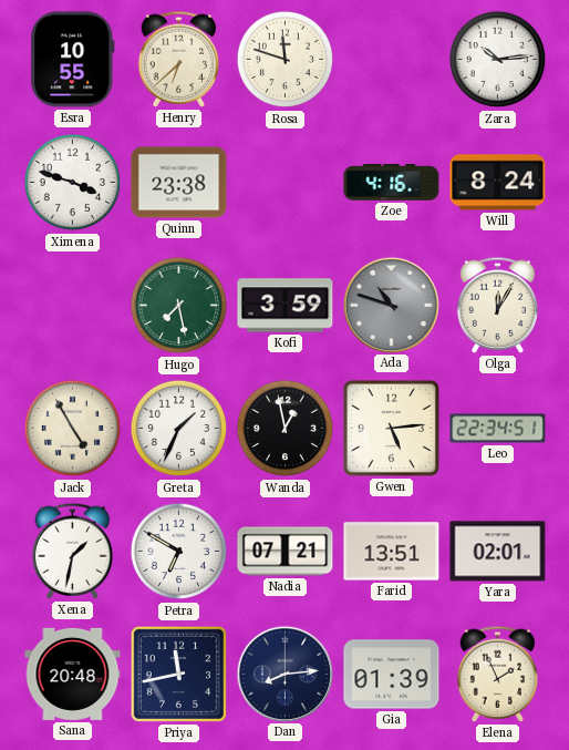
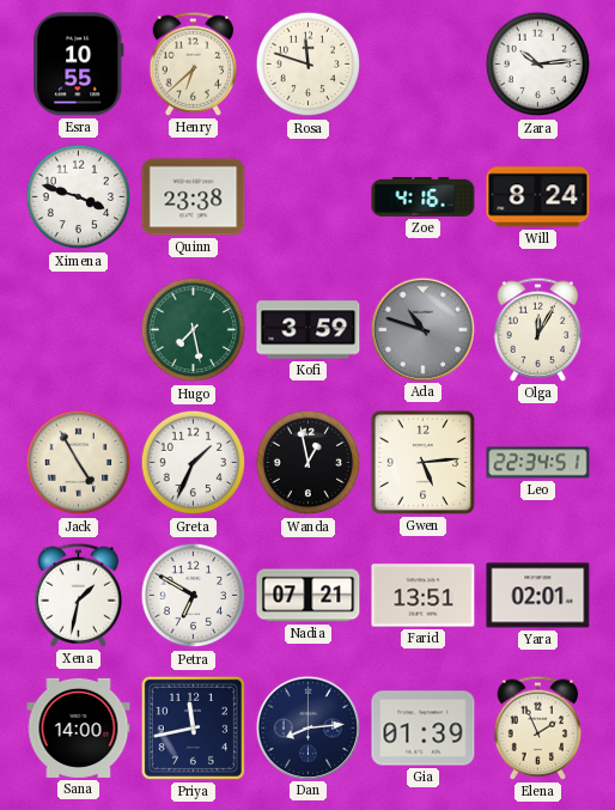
Sana: 20:48 -> 14:00 (79, 727)
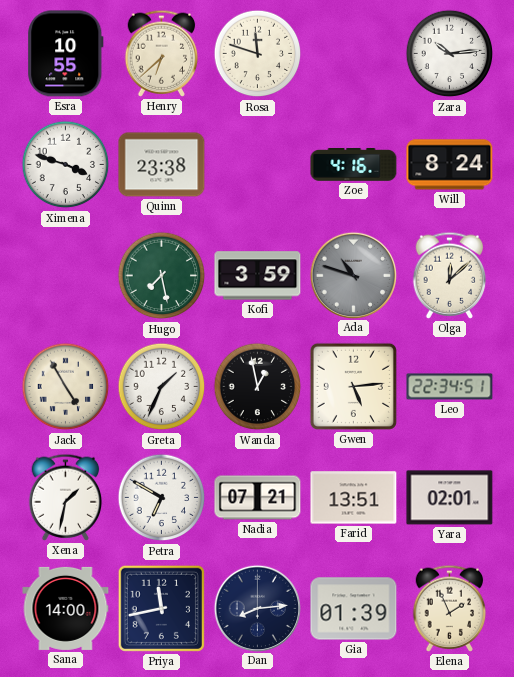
Olga: 12:05 -> 12:08 (450, 275)
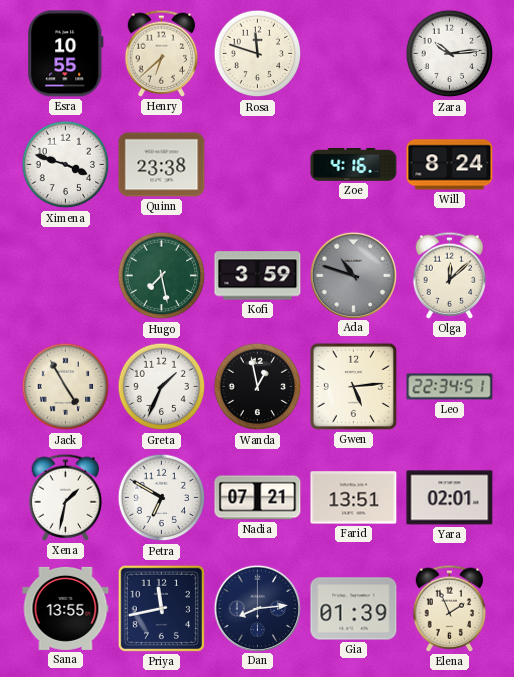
Sana: 14:00 -> 13:55 (66, 608)
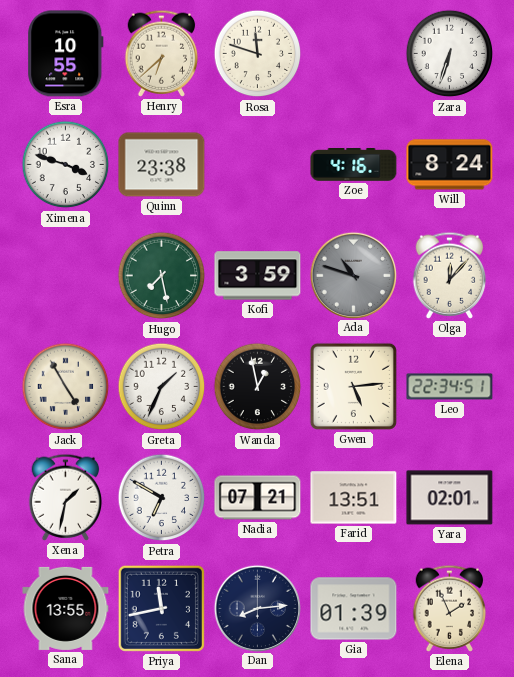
Zara: 10:14 -> 6:33 (450, 54)
Olga: 12:08 -> 12:07 (450, 275)
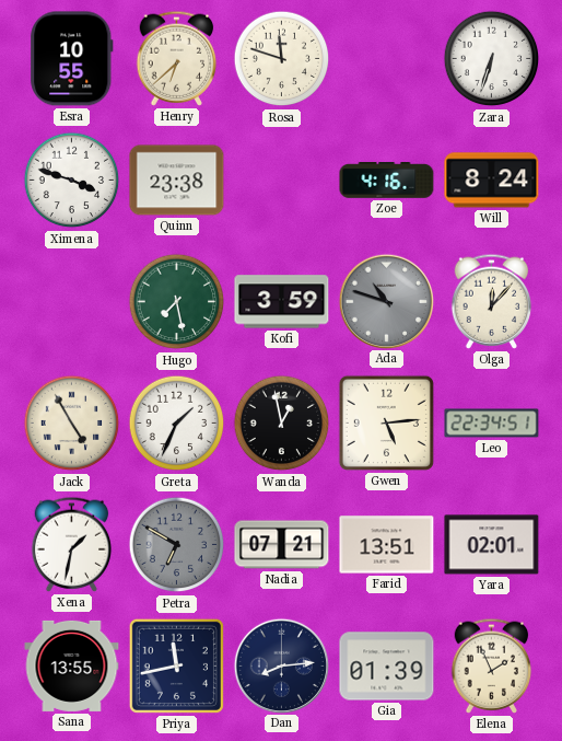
Petra dial: white -> grey (177, 545)
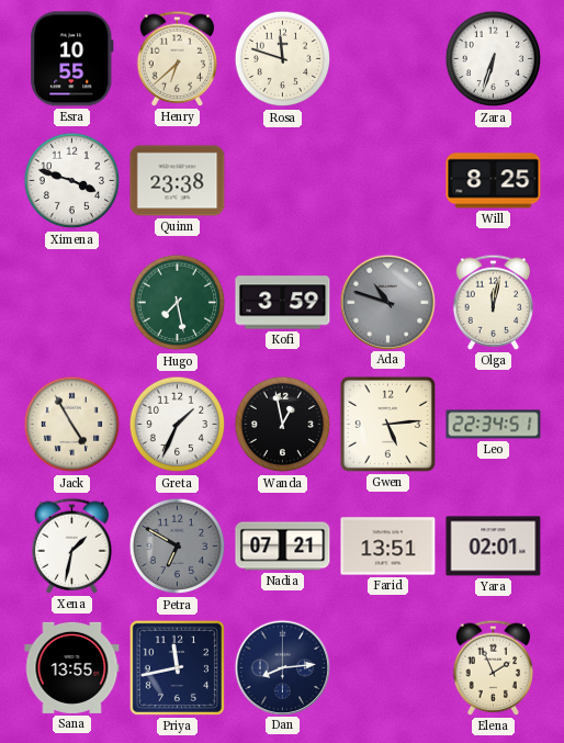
Zoe: 4:16 -> none (387, 181)
Will: 8:24 -> 8:25 (494, 181)
Olga: 12:07 -> 12:02 (494, 302)
Gia: 01:39 -> none (387, 667)
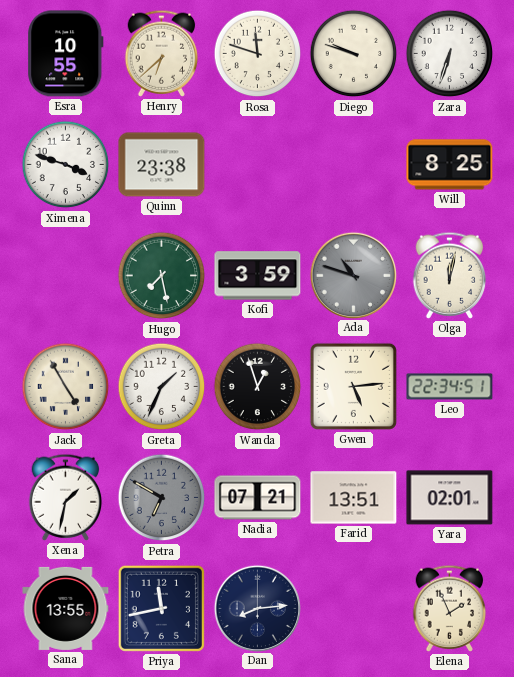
Diego: none -> 9:48 (354, 54)
Wanda: 12:58 -> 12:57 (258, 387)
